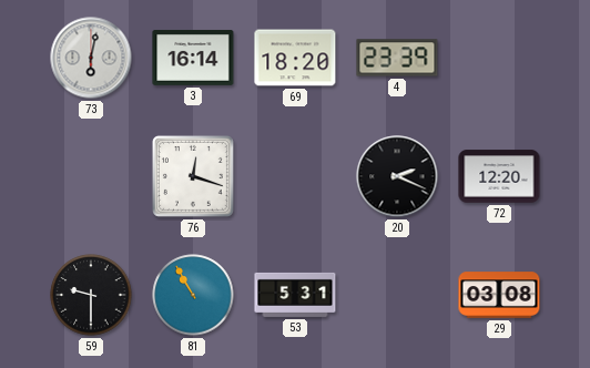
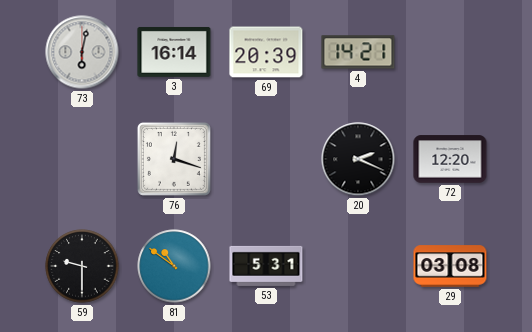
69: 18:20 -> 20:39 (266, 52)
4: 23:39 -> 14:21 (358, 52)
81: 10:55 -> 10:51 (174, 266)
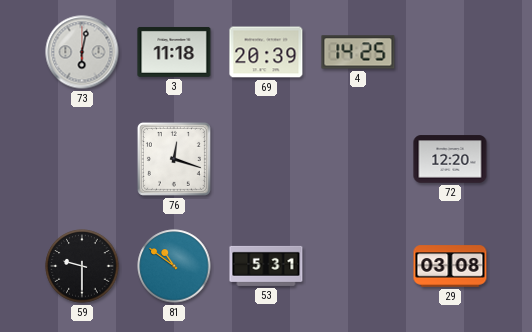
3: 16:14 -> 11:18 (174, 52)
4: 14:21 -> 14:25 (358, 52)
20: 2:19 -> none (358, 159)
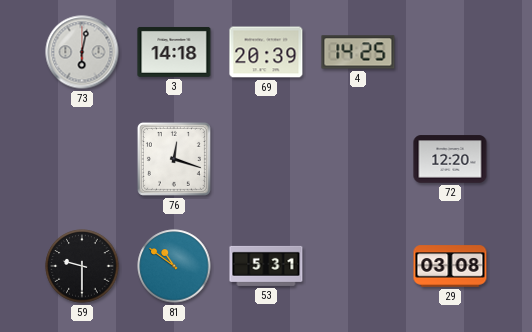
3: 11:18 -> 14:18 (174, 52)
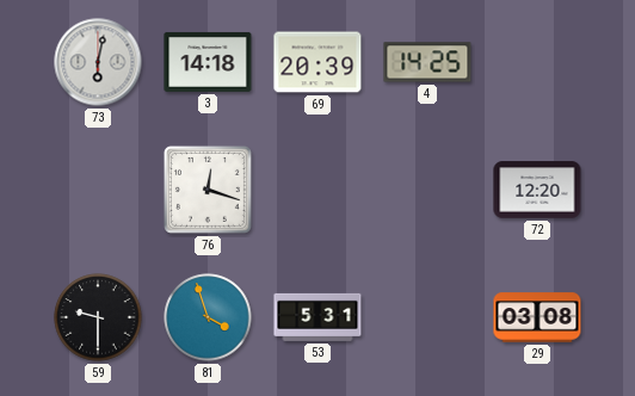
81: 10:51 -> 3:57 (208, 317)
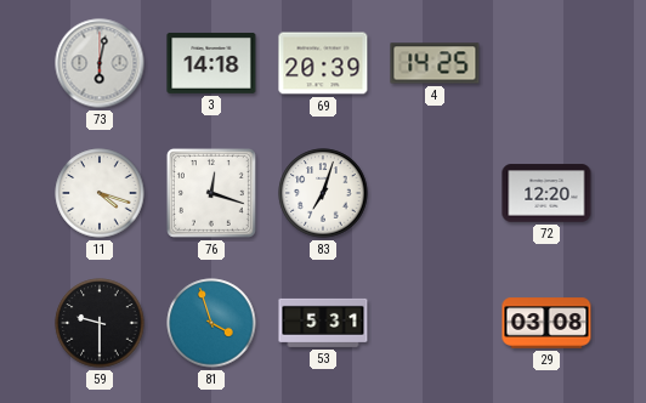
11: none -> 4:18 (100, 193)
83: none -> 7:03 (323, 193)
